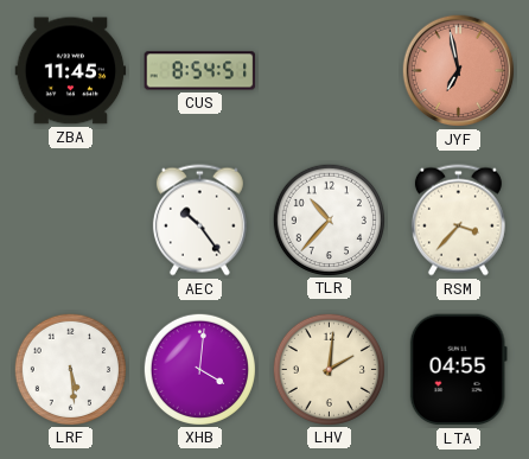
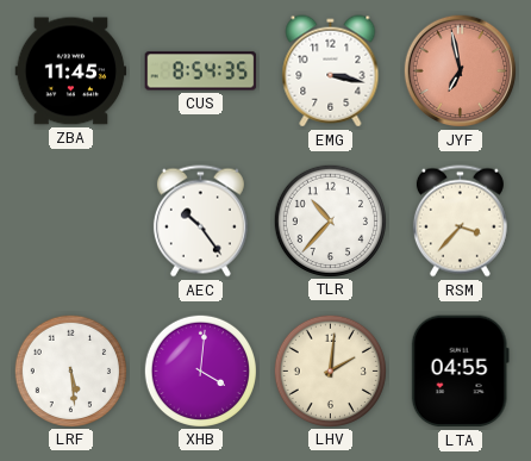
CUS: 8:54:51 -> 8:54:35 (201, 71)
EMG: none -> 3:17 (331, 71)
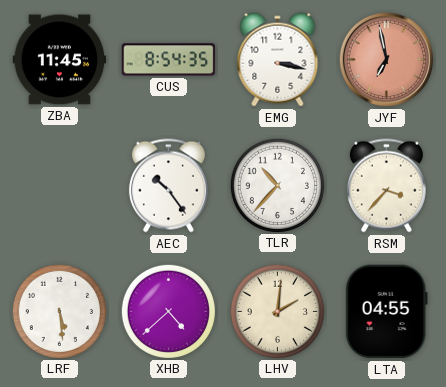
XHB: 4:01 -> 4:38 (168, 311)
